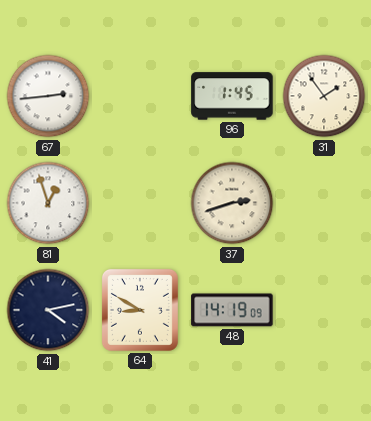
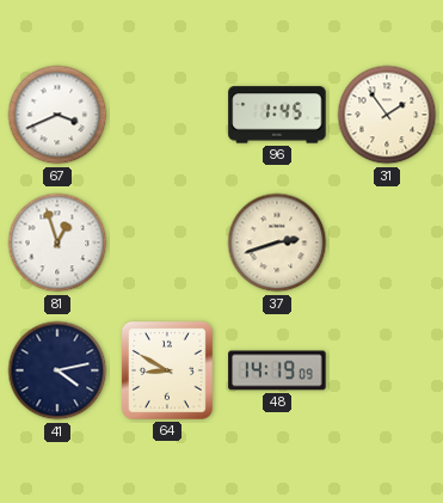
67: 2:44 -> 3:41 (57, 115)
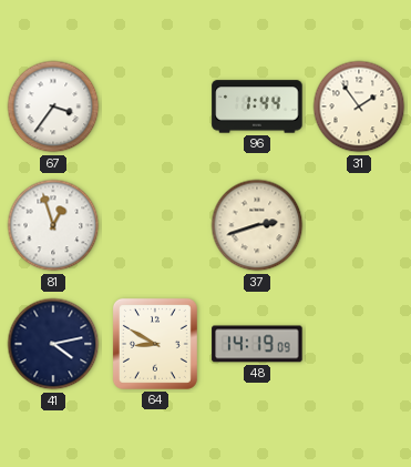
67: 3:41 -> 3:36 (53, 106)
96: 1:45 -> 1:44 (257, 106)
